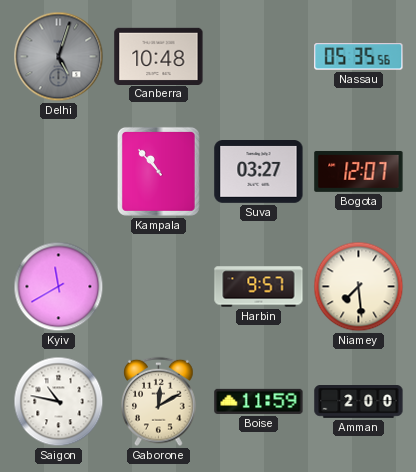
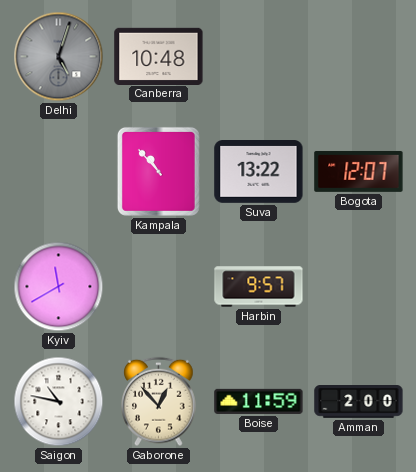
Nassau: 05:35 -> none (359, 57)
Suva: 03:27 -> 13:22 (259, 172)
Niamey: 7:29 -> none (359, 287)
Gaborone: 12:10 -> 12:53 (159, 402)
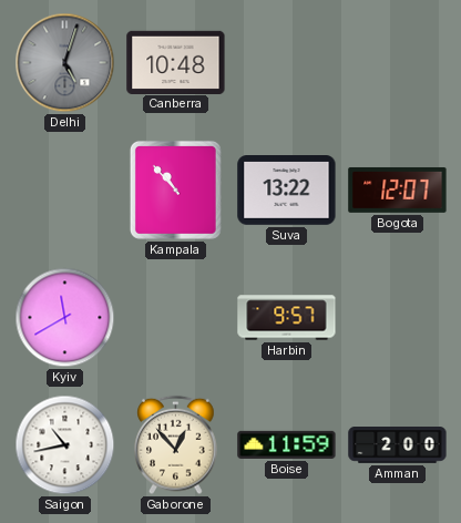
Saigon: 10:47 -> 10:43 (65, 445)
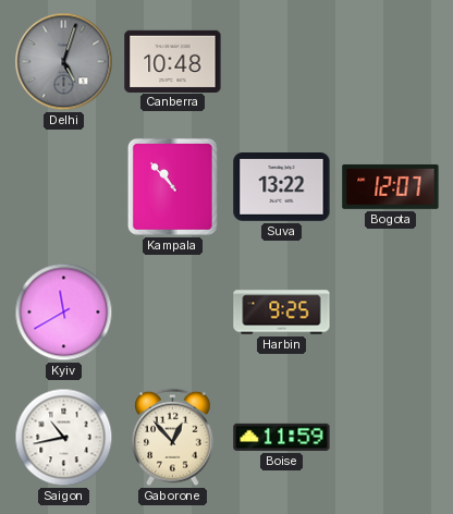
Harbin: 9:57 -> 9:25 (282, 313)
Amman: 2:00 -> none (398, 445)
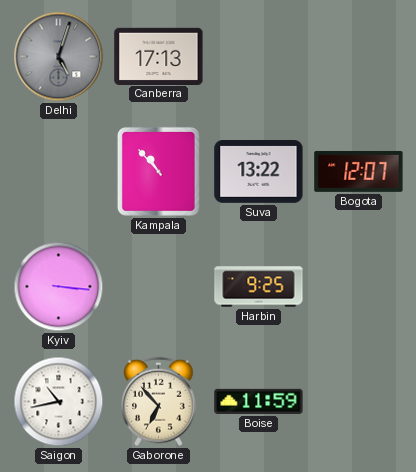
Canberra: 10:48 -> 17:13 (159, 56)
Kyiv: 11:40 -> 3:16 (59, 287)
Gaborone: 12:53 -> 6:53 (159, 402)
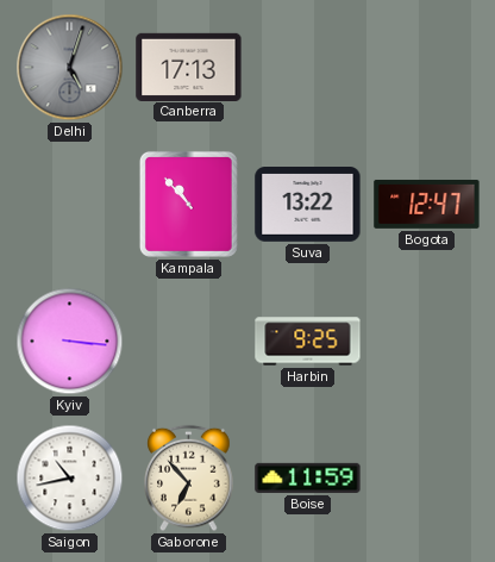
Bogota: 12:07 -> 12:47 (427, 204)
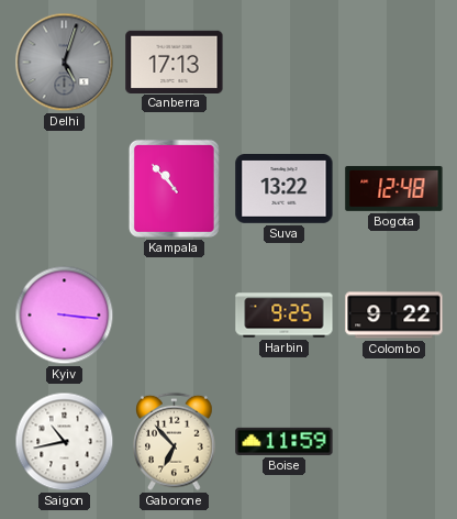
Bogota: 12:47 -> 12:48 (394, 188)
Colombo: none -> 9:22 (394, 316)
